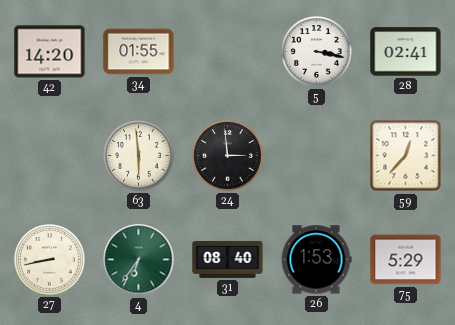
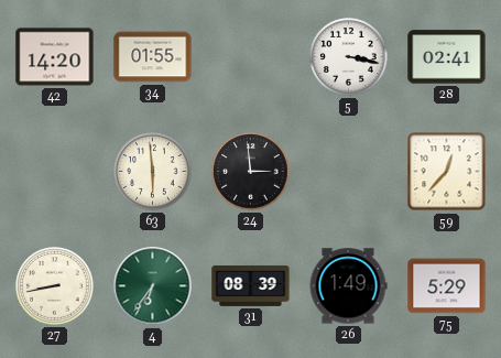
31: 08:40 -> 08:39 (251, 285)
26: 1:53 -> 1:49 (348, 286)
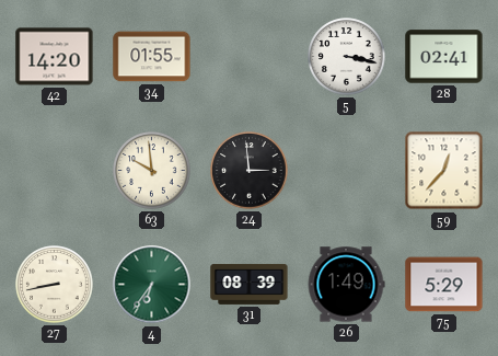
63: 5:59 -> 9:59 (152, 171)
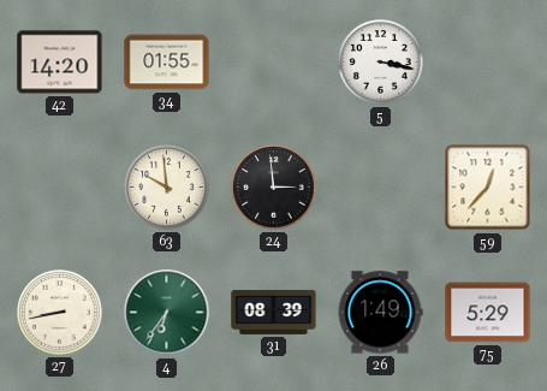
28: 02:41 -> none (444, 57)
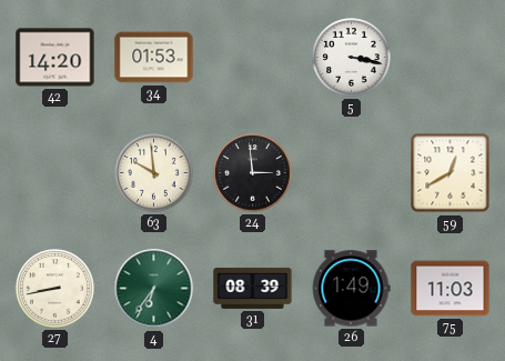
34: 01:55 -> 01:53 (154, 58)
59: 12:37 -> 12:40 (451, 173)
75: 5:29 -> 11:03 (451, 289)
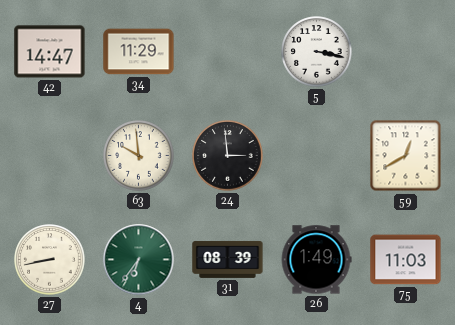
42: 14:20 -> 14:47 (50, 52)
34: 01:53 -> 11:29 (139, 52)
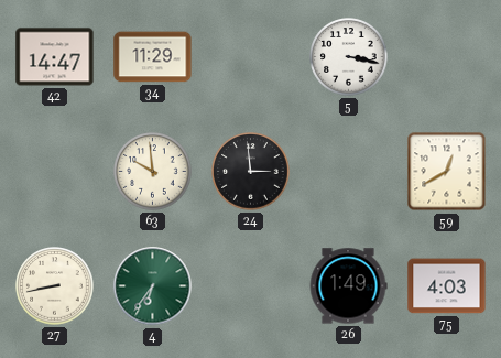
31: 08:39 -> none (228, 259)
75: 11:03 -> 4:03 (447, 286)
